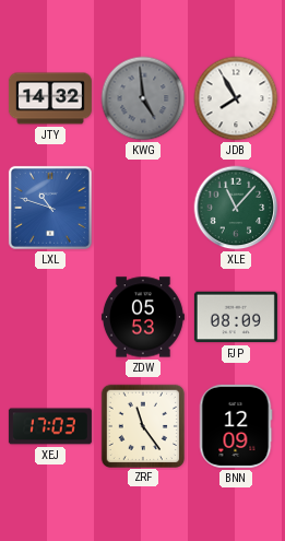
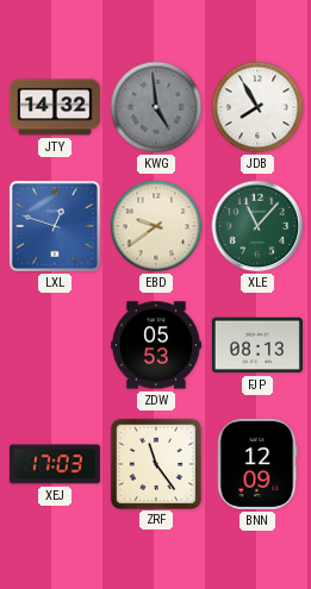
LXL: 10:48 -> 12:48 (55, 226)
EBD: none -> 9:39 (156, 226)
FJP: 08:09 -> 08:13 (257, 345)
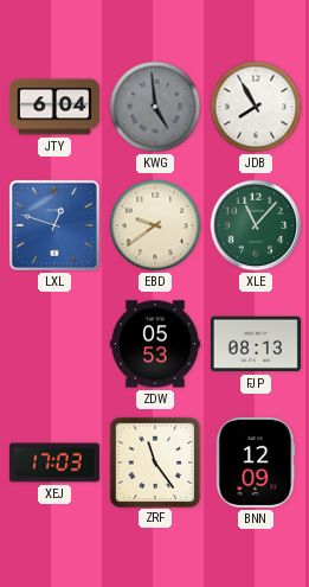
JTY: 14:32 -> 6:04 (54, 107)
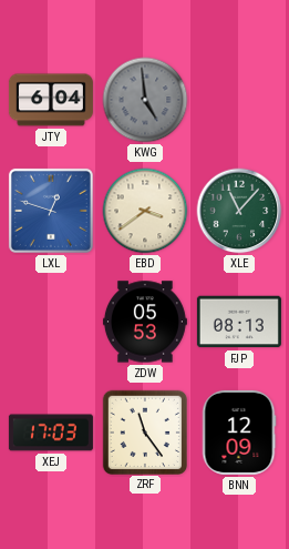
JDB: 7:55 -> none (256, 107)
EBD: 9:39 -> 3:39 (145, 211)
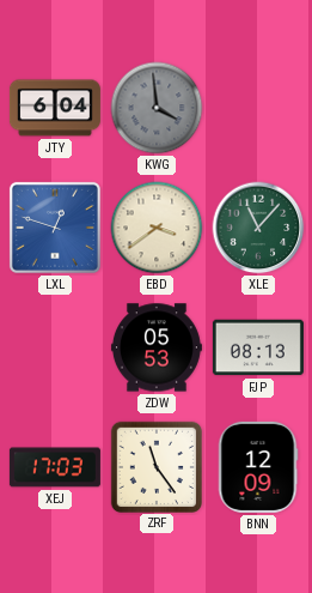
KWG: 4:59 -> 3:59 (157, 108)
